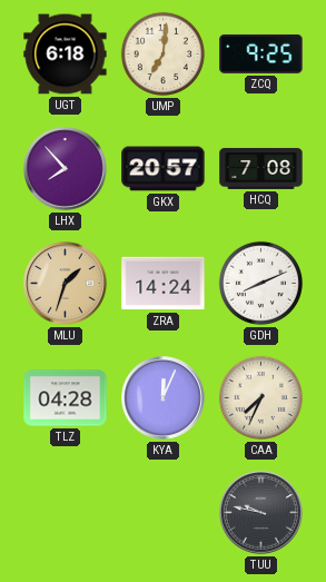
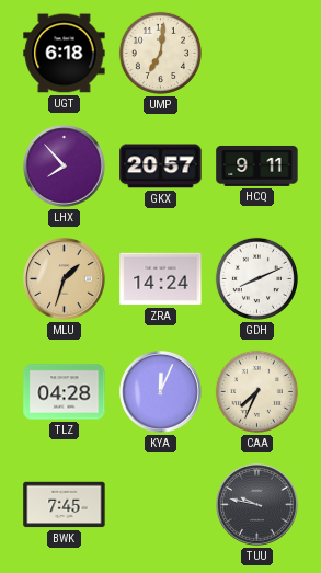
ZCQ: 9:25 -> none (261, 53)
HCQ: 7:08 -> 9:11 (257, 165)
BWK: none -> 7:45 (65, 505)
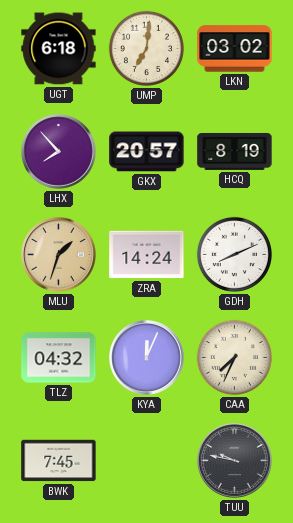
LKN: none -> 03:02 (235, 49)
HCQ: 9:11 -> 8:19 (235, 151)
TLZ: 04:28 -> 04:32 (59, 358)
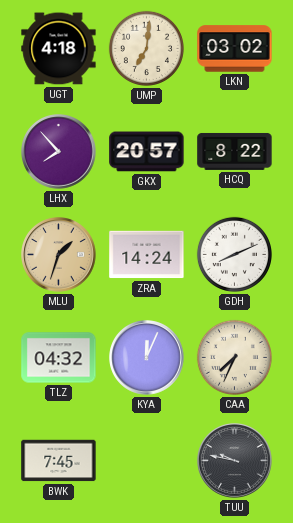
UGT: 6:18 -> 4:18 (59, 49)
HCQ: 8:19 -> 8:22 (235, 151)
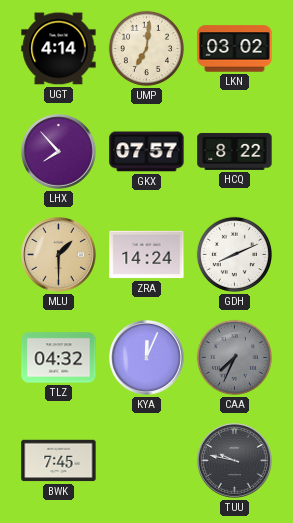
UGT: 4:18 -> 4:14 (59, 49)
GKX: 20:57 -> 07:57 (147, 152)
MLU: 1:33 -> 1:30 (59, 255)
CAA dial: cream -> grey (234, 357)
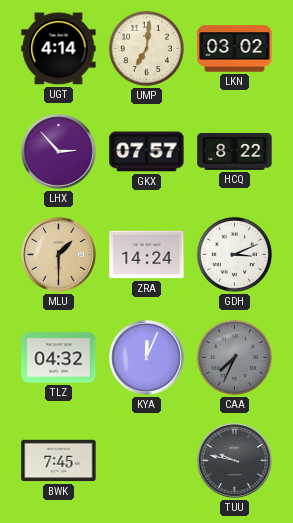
LHX: 7:53 -> 2:53 (59, 152)
GDH: 8:11 -> 3:11 (234, 254)
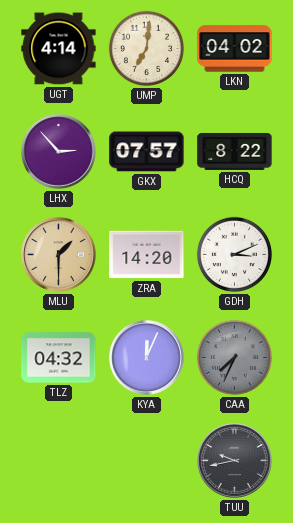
LKN: 03:02 -> 04:02 (235, 49)
ZRA: 14:24 -> 14:20 (147, 255)
BWK: 7:45 -> none (59, 461)
TUU: 9:47 -> 9:43 (235, 461)
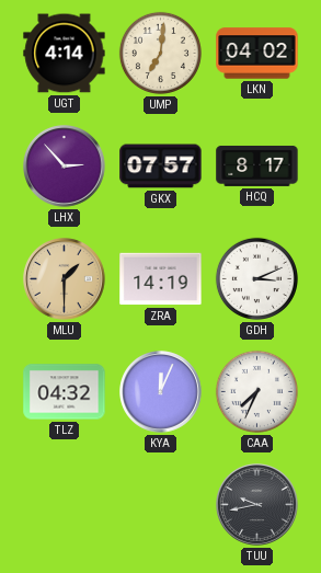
HCQ: 8:22 -> 8:17 (257, 165)
ZRA: 14:20 -> 14:19 (161, 279)
CAA dial: grey -> white (256, 391)
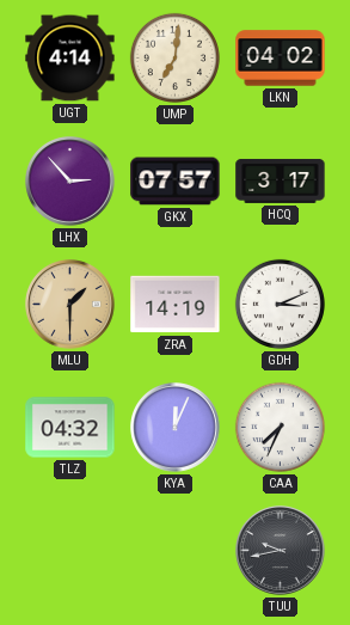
HCQ: 8:17 -> 3:17 (281, 180)
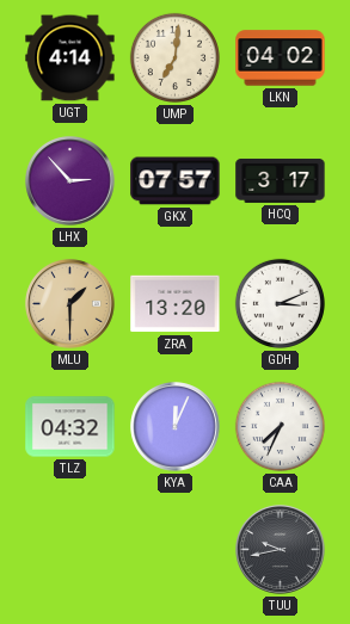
ZRA: 14:19 -> 13:20 (176, 304)
